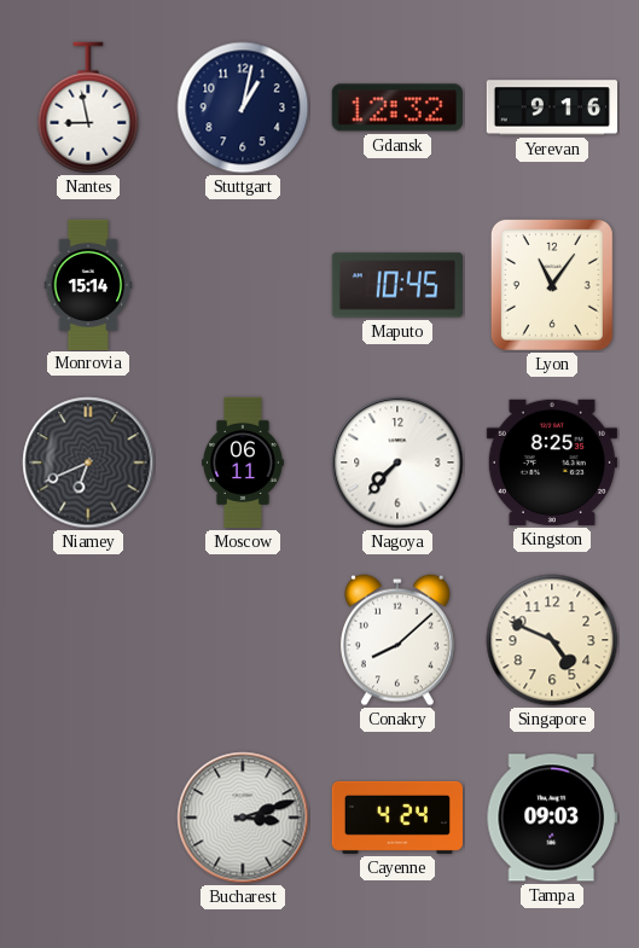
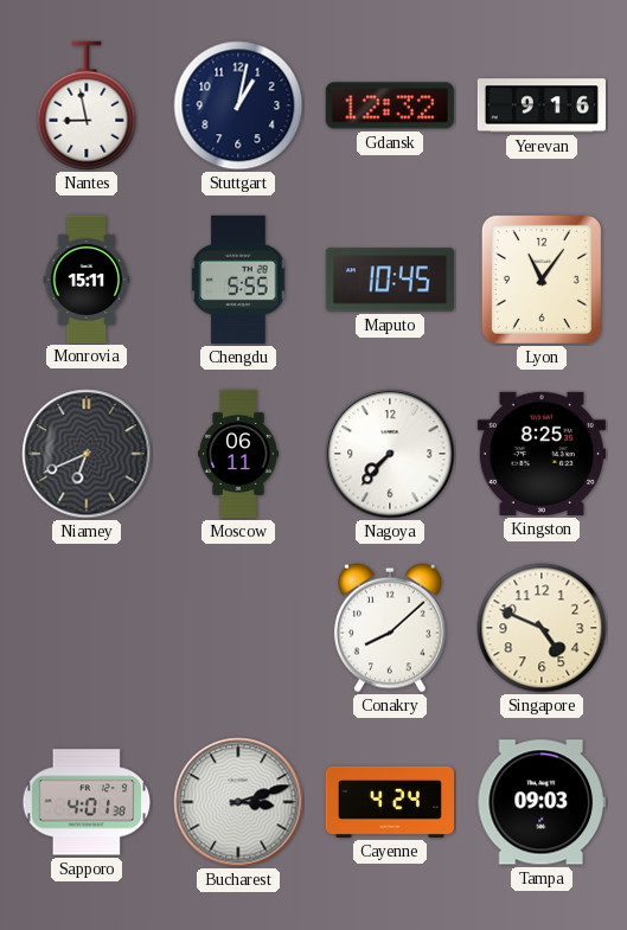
Monrovia: 15:14 -> 15:11 (87, 278)
Chengdu: none -> 5:55 (238, 280)
Sapporo: none -> 4:01 (87, 802)
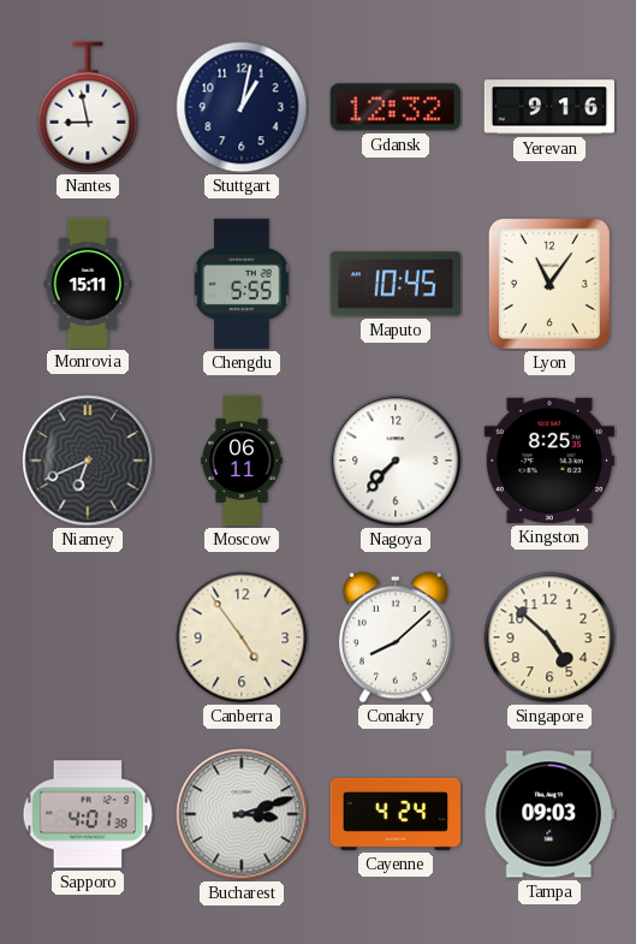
Canberra: none -> 4:54 (242, 637)
Singapore: 4:49 -> 4:52 (549, 637)
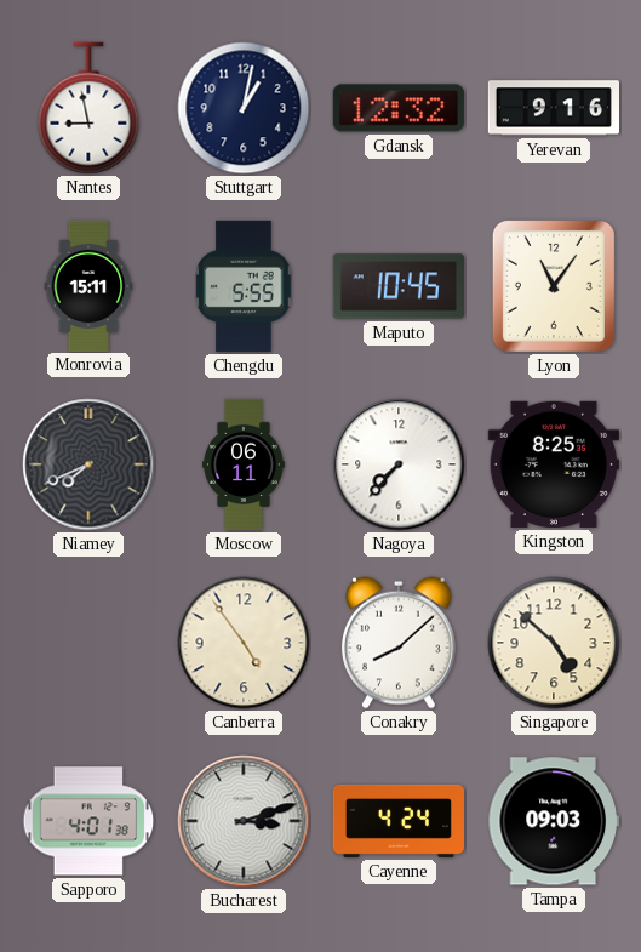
Niamey: 6:41 -> 7:41 (88, 464)
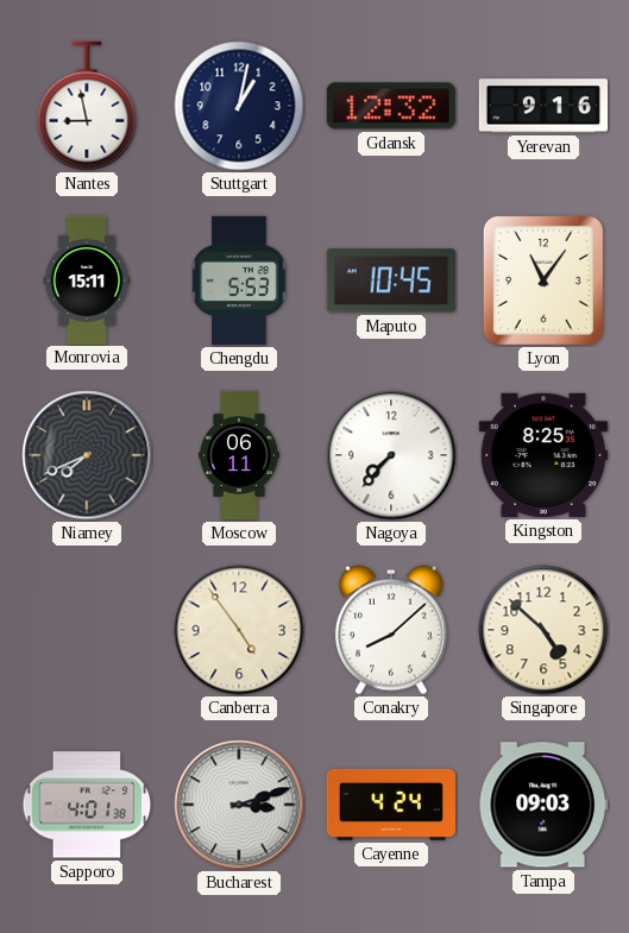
Chengdu: 5:55 -> 5:53 (239, 280)
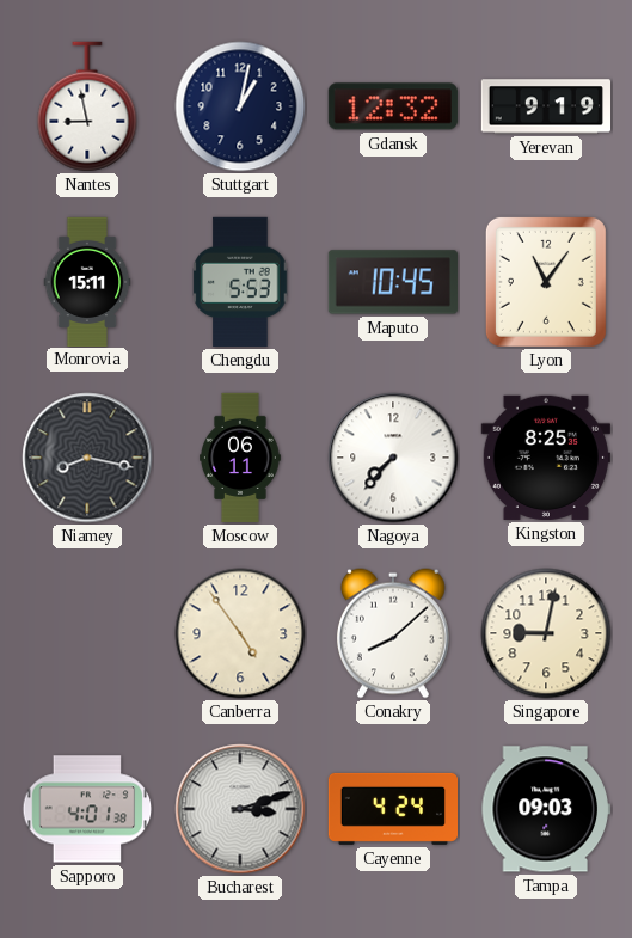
Yerevan: 9:16 -> 9:19 (545, 106)
Niamey: 7:41 -> 8:17 (87, 458)
Singapore: 4:52 -> 9:02 (546, 633)
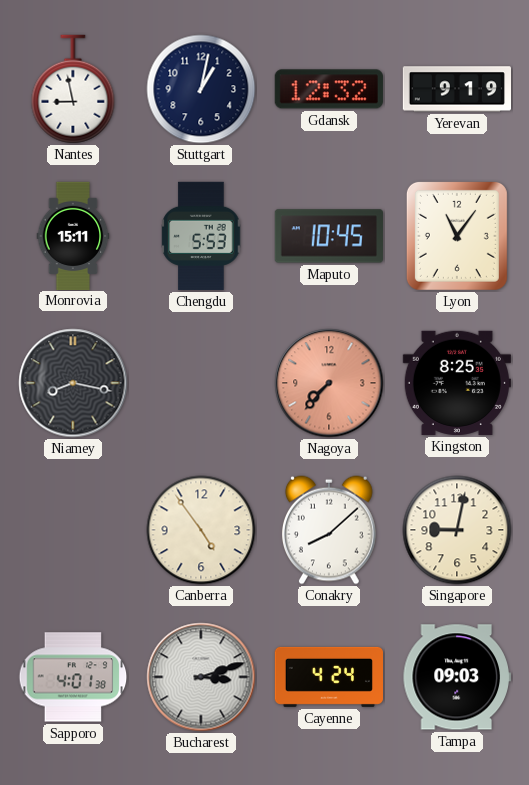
Moscow: 06:11 -> none (241, 458)
Nagoya dial: white -> salmon (329, 383)
